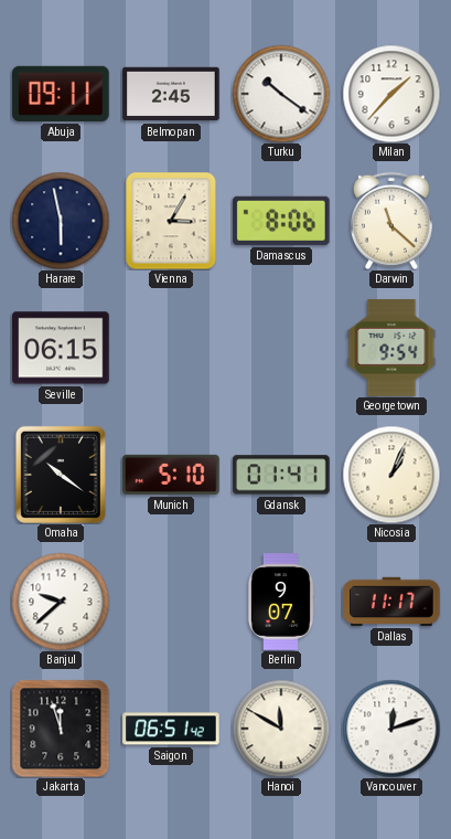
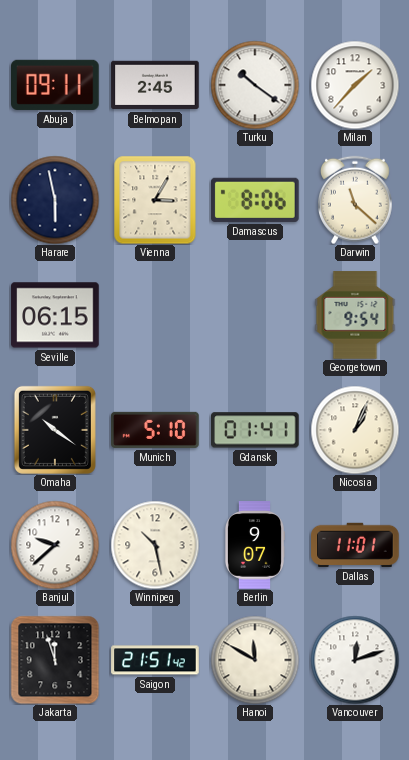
Winnipeg: none -> 10:28 (155, 545)
Dallas: 11:17 -> 11:01 (355, 545)
Saigon: 06:51 -> 21:51 (155, 660)
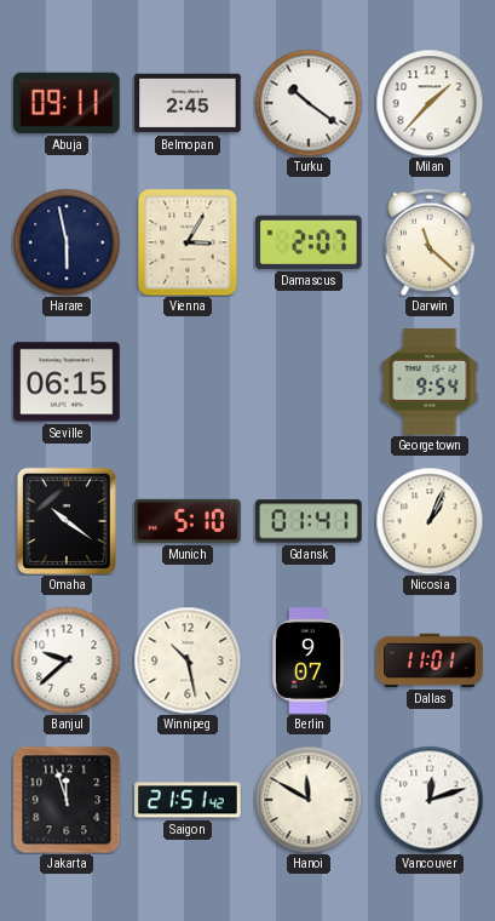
Damascus: 8:06 -> 2:07 (310, 242)
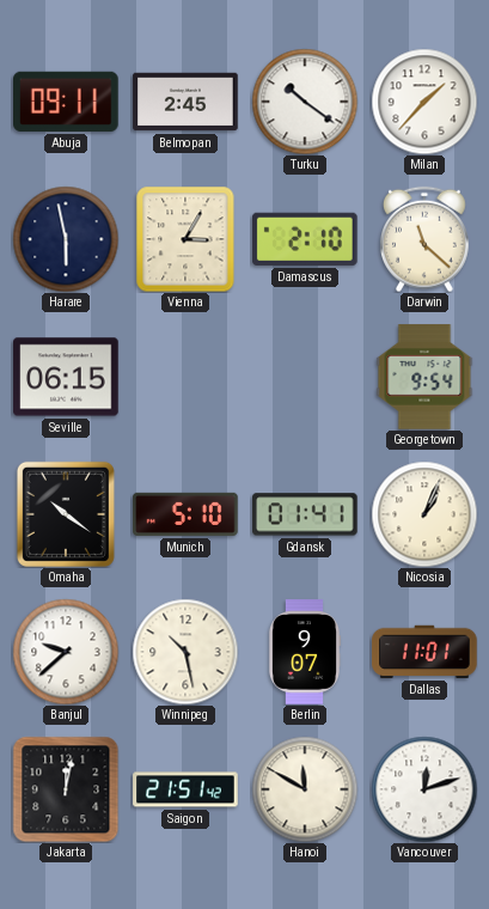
Damascus: 2:07 -> 2:10 (306, 239)
Jakarta: 11:57 -> 12:02 (66, 789)
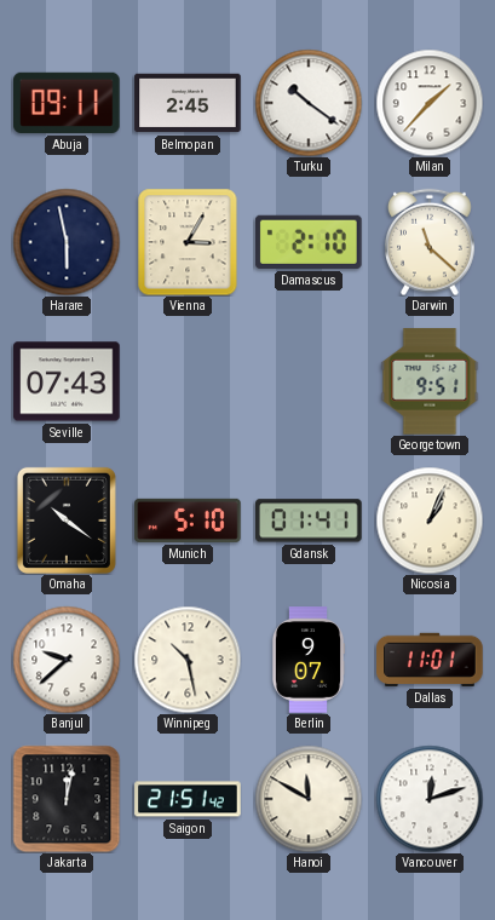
Seville: 06:15 -> 07:43 (67, 381)
Georgetown: 9:54 -> 9:51 (430, 381)
